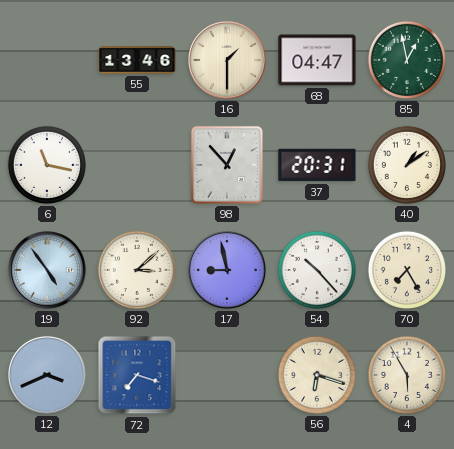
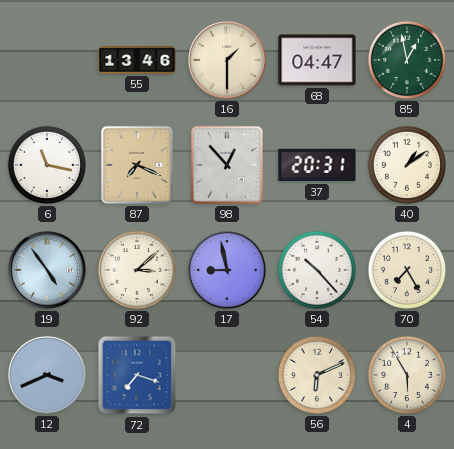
87: none -> 7:19 (137, 165)
56: 6:18 -> 6:11 (317, 375)
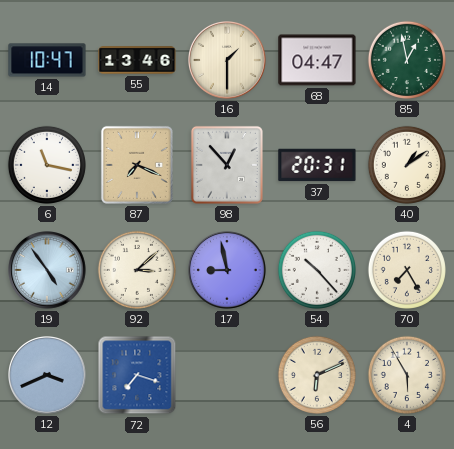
14: none -> 10:47 (47, 60)
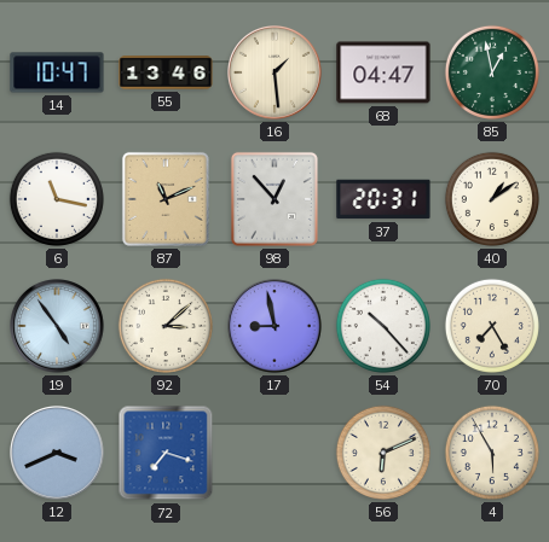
16: 1:30 -> 1:29 (276, 74)
87: 7:19 -> 11:11 (166, 199)
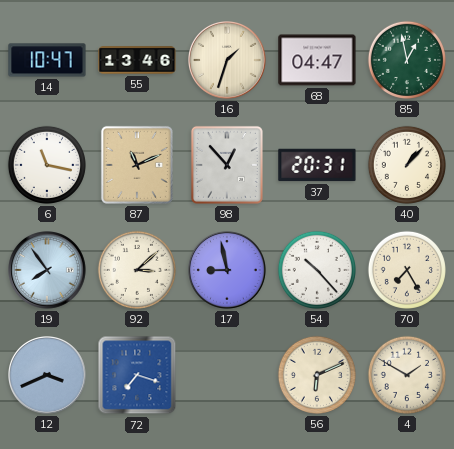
16: 1:29 -> 1:33 (228, 61)
40: 1:09 -> 1:07 (407, 165)
19: 4:54 -> 7:54 (48, 271)
4: 5:55 -> 1:50 (407, 375)
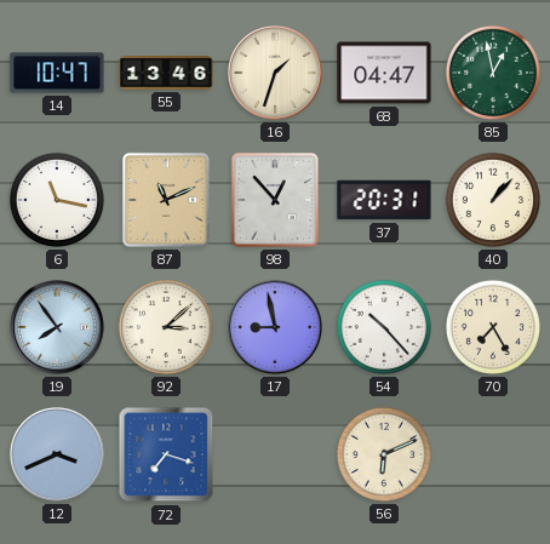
4: 1:50 -> none (407, 375)
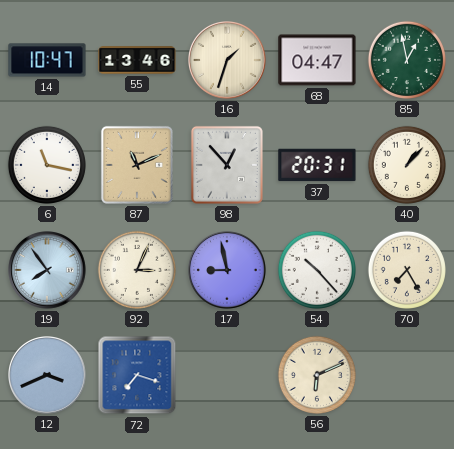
92: 3:08 -> 3:04 (137, 270)
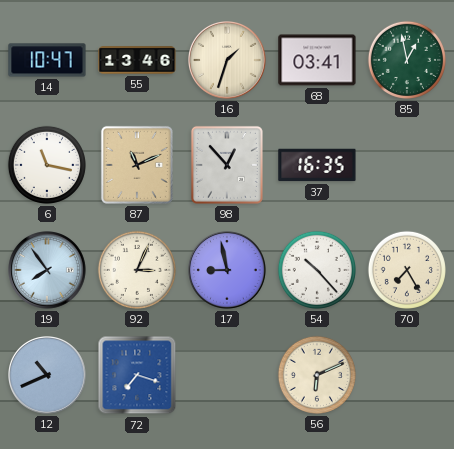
68: 04:47 -> 03:41 (317, 60)
37: 20:31 -> 16:35 (317, 165)
40: 1:07 -> none (407, 165)
12: 3:41 -> 10:41 (48, 376)
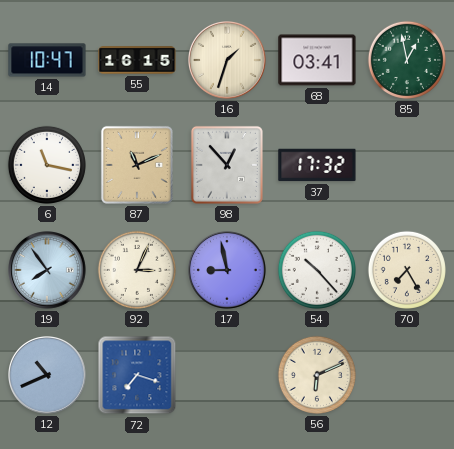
55: 13:46 -> 16:15 (137, 60)
37: 16:35 -> 17:32 (317, 165)
